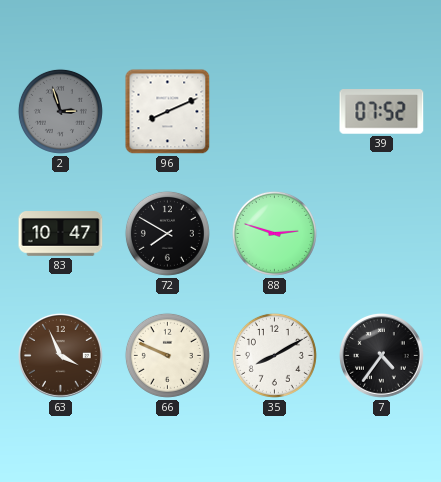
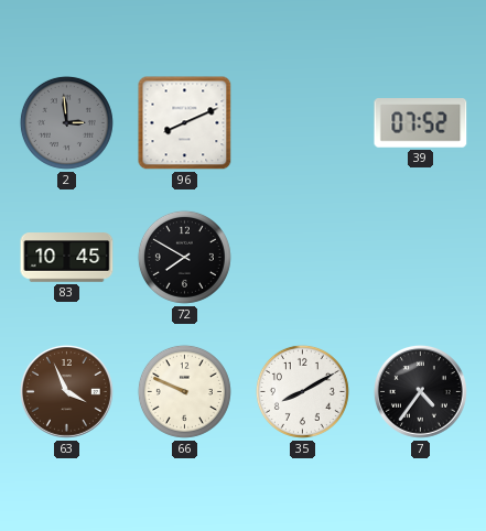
2: 2:57 -> 2:59 (66, 122)
83: 10:47 -> 10:45 (67, 258)
88: 2:48 -> none (274, 233)
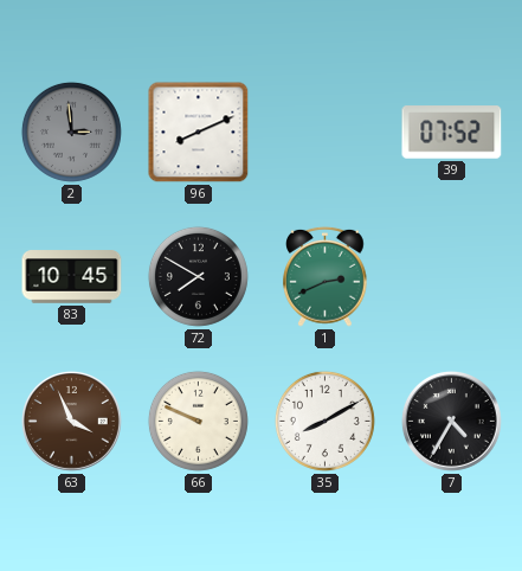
1: none -> 2:41 (326, 276)
7: 4:36 -> 4:35 (451, 421)
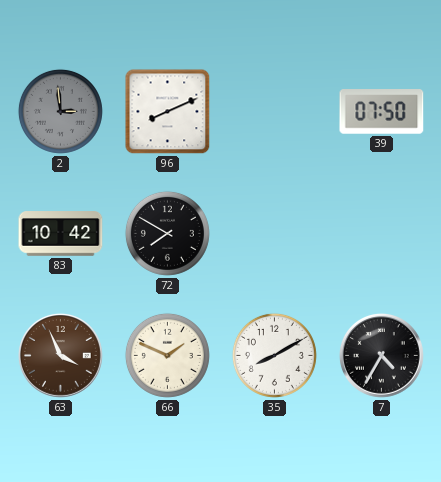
39: 07:52 -> 07:50 (382, 112)
83: 10:45 -> 10:42 (61, 234)
1: 2:41 -> none (326, 276)
66: 9:49 -> 1:49 (167, 355)
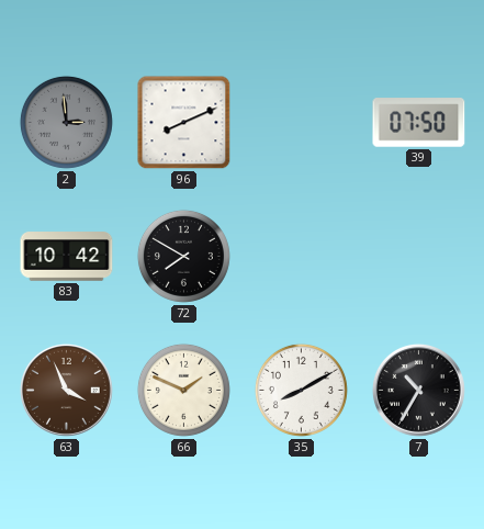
7: 4:35 -> 10:35 (418, 390)
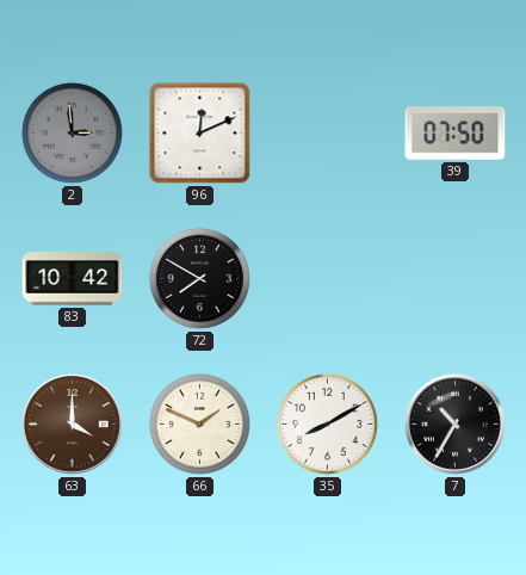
96: 8:11 -> 12:11 (200, 134)
63: 3:56 -> 4:00 (72, 423)
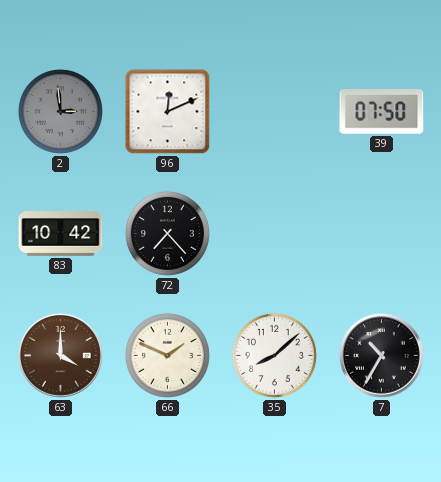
72: 7:50 -> 7:23 (167, 233)
35: 8:10 -> 8:08 (274, 355)
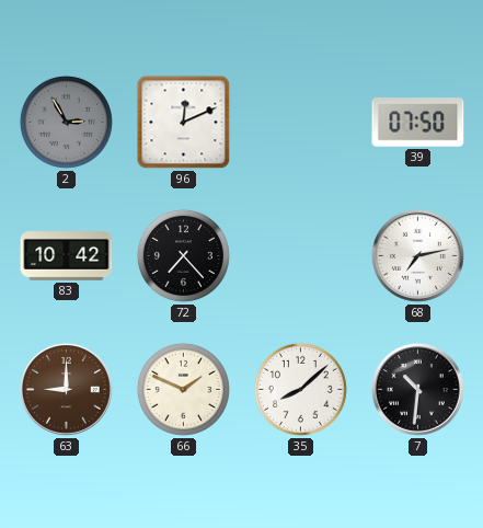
2: 2:59 -> 2:55 (66, 122)
68: none -> 7:13 (417, 255)
63: 4:00 -> 9:00 (66, 389)
7: 10:35 -> 10:31 (417, 389)
